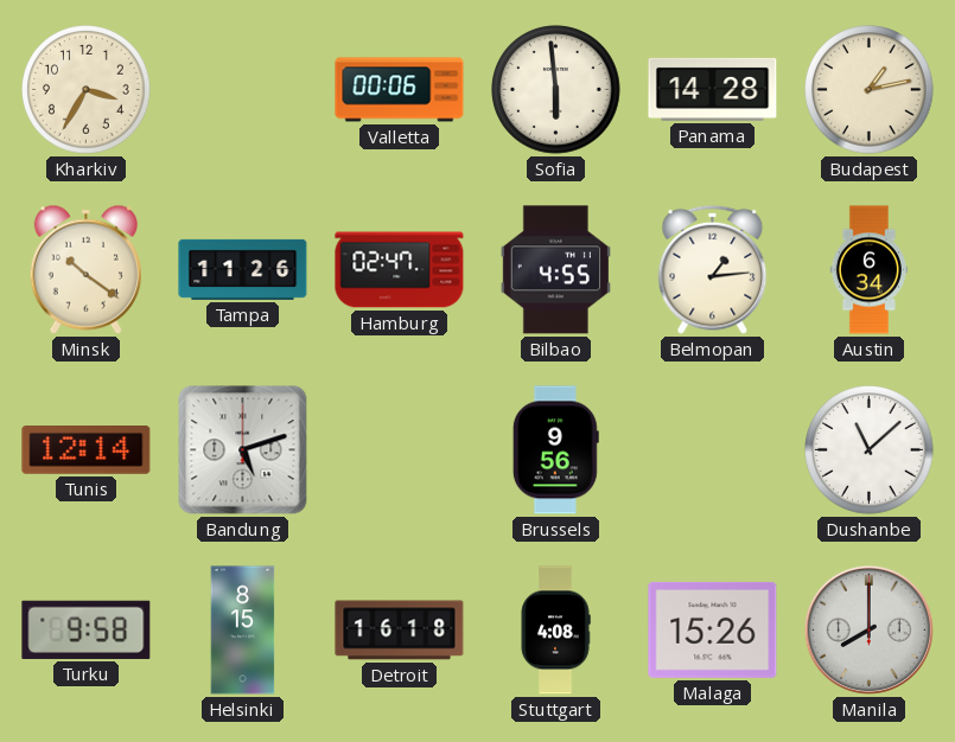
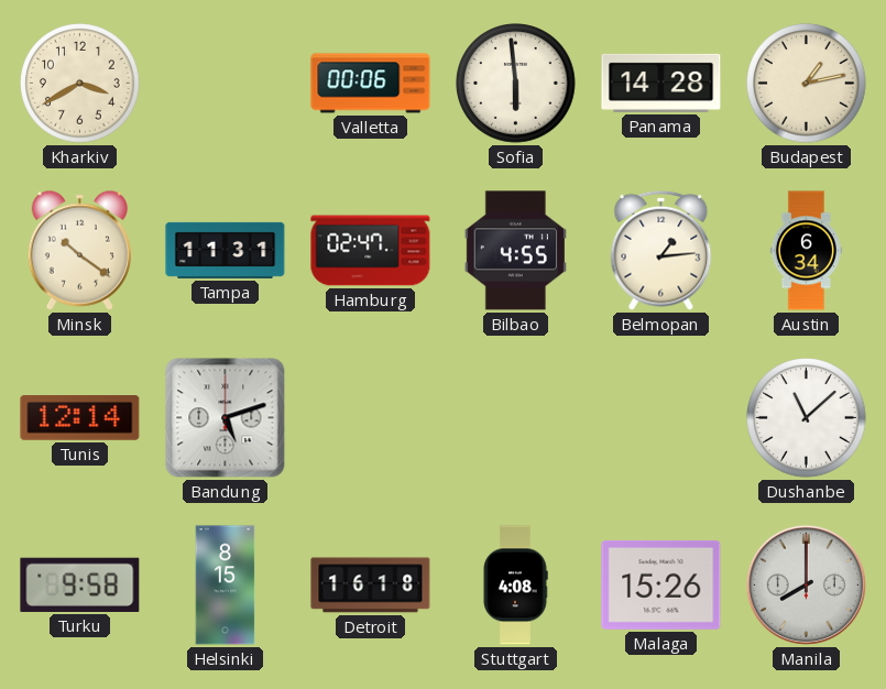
Kharkiv: 3:35 -> 3:40 (80, 84)
Tampa: 11:26 -> 11:31 (226, 250)
Brussels: 9:56 -> none (555, 450)
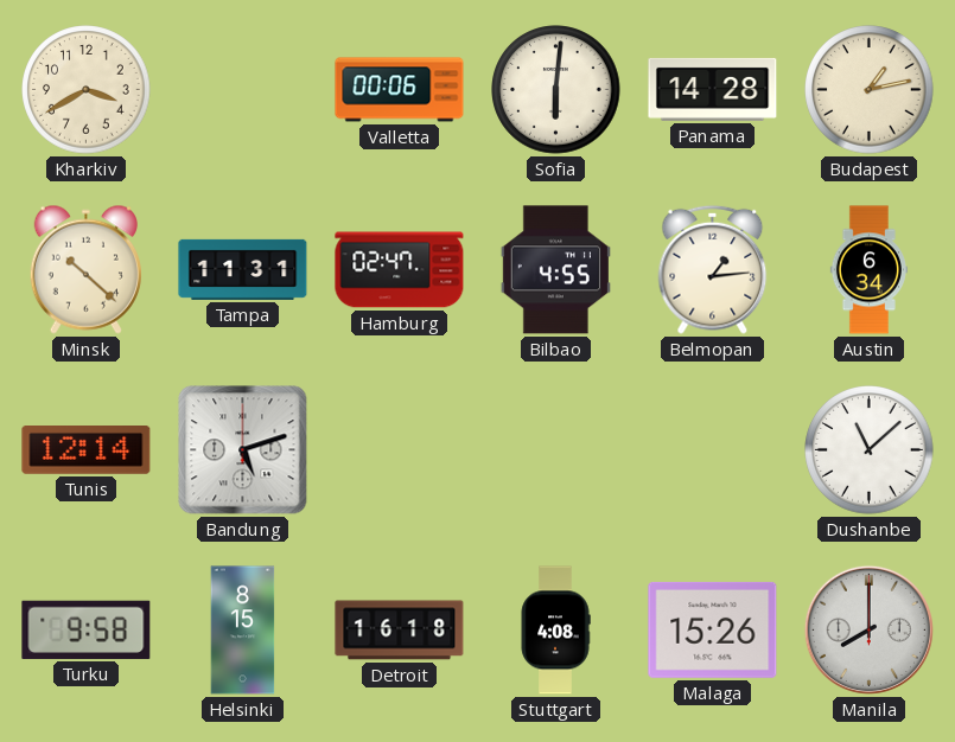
Sofia: 5:59 -> 6:01 (556, 90)
Minsk: 10:21 -> 10:22 (85, 269)
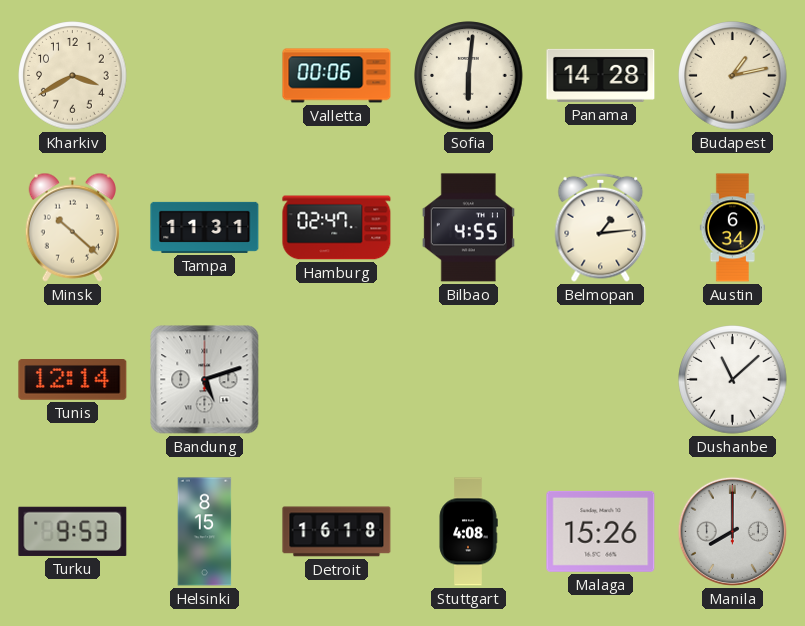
Turku: 9:58 -> 9:53 (73, 531)
